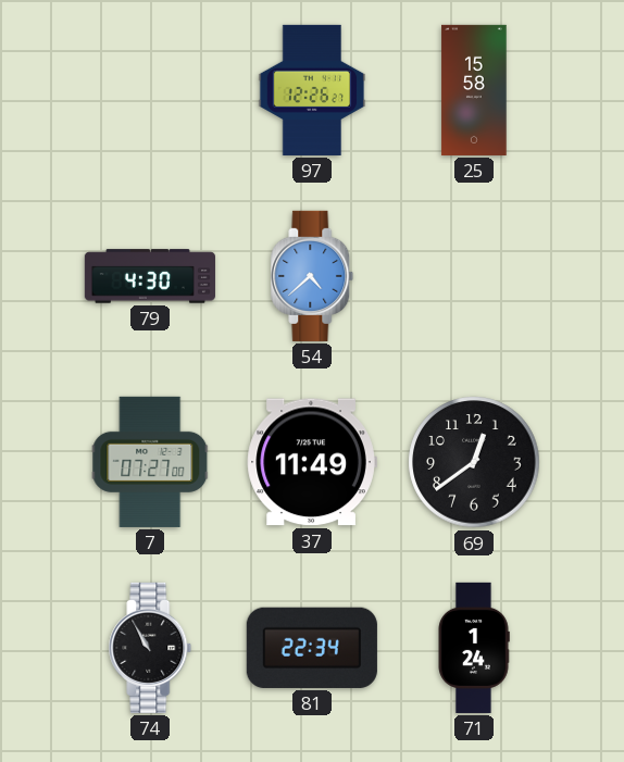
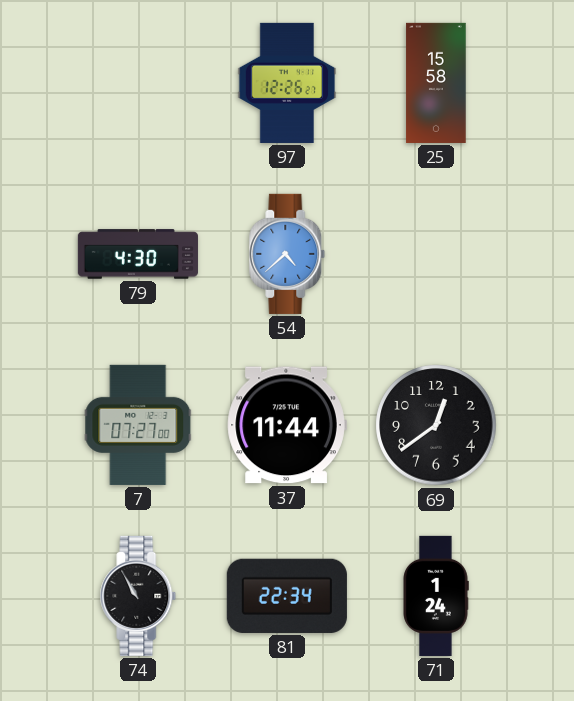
37: 11:49 -> 11:44 (287, 425)
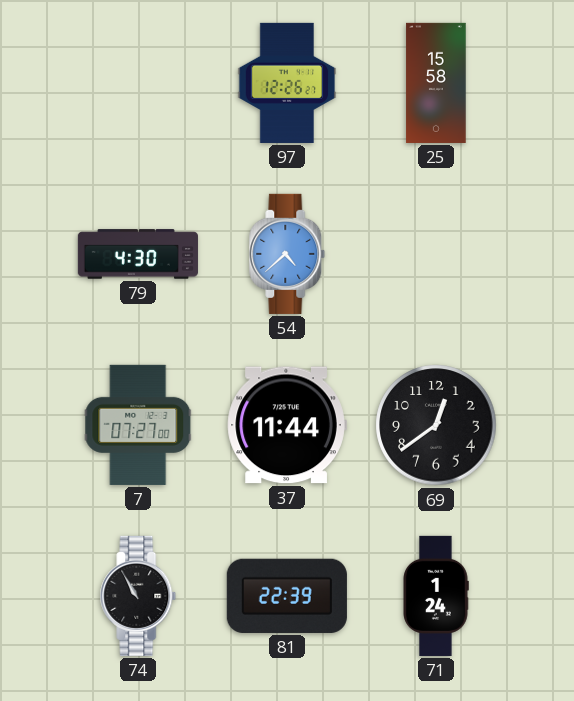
81: 22:34 -> 22:39 (287, 596)
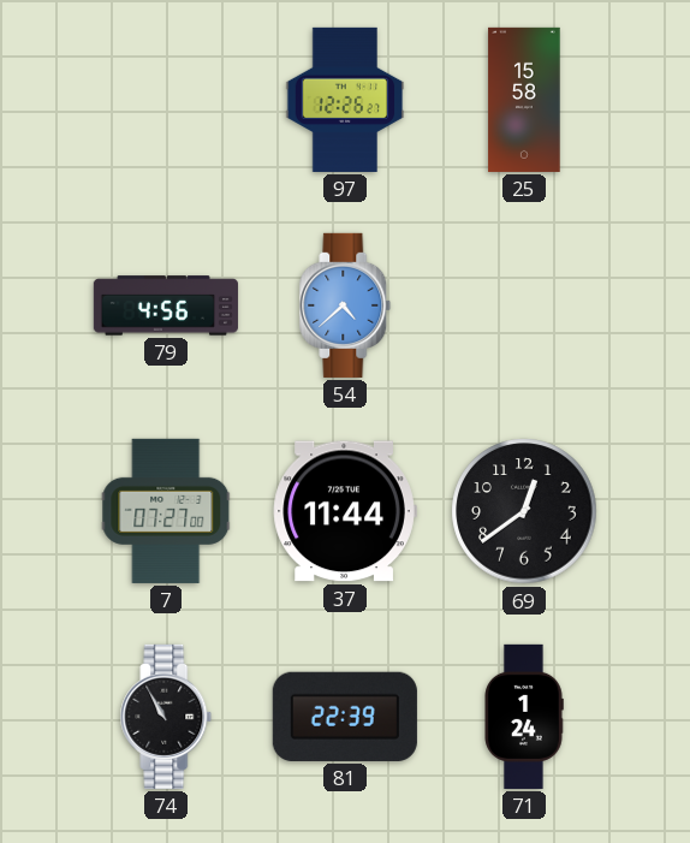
79: 4:30 -> 4:56 (166, 305)
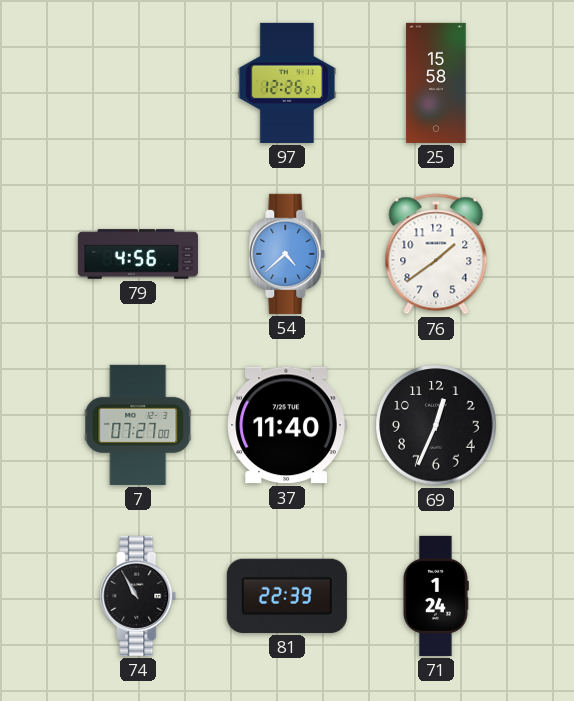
76: none -> 1:39 (436, 254)
37: 11:44 -> 11:40 (287, 425)
69: 12:39 -> 12:34 (436, 425)
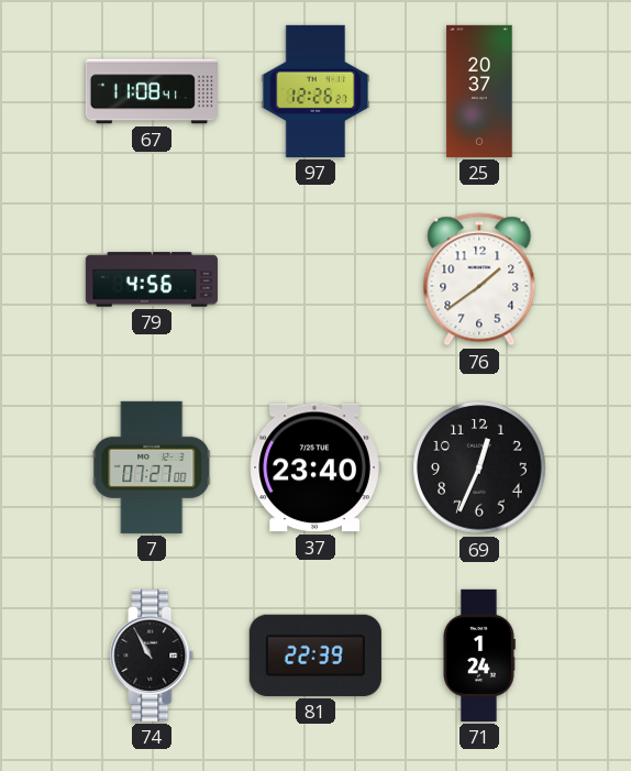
67: none -> 11:08 (152, 91)
25: 15:58 -> 20:37 (479, 91)
54: 4:38 -> none (287, 254)
37: 11:40 -> 23:40 (315, 467)
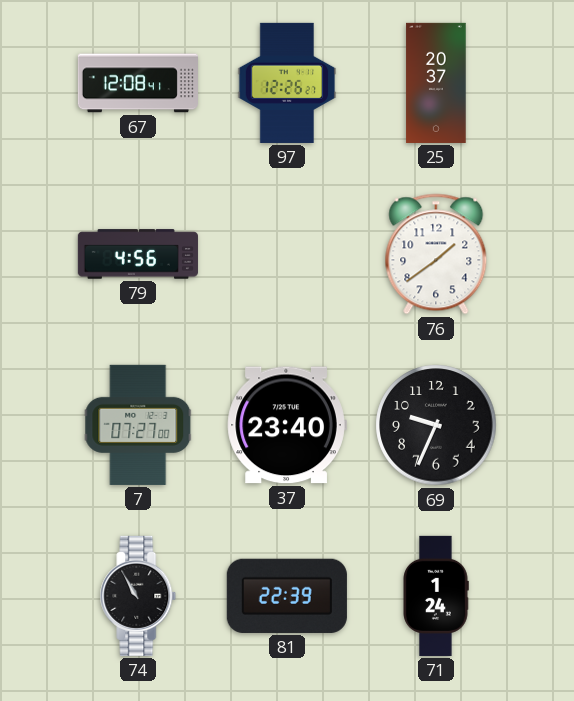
67: 11:08 -> 12:08 (138, 83)
69: 12:34 -> 9:34 (436, 425)
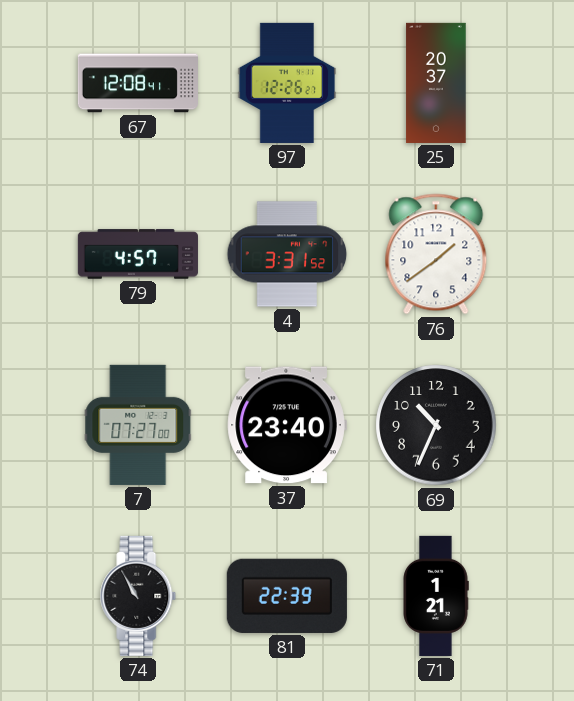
79: 4:56 -> 4:57 (138, 254)
4: none -> 3:31 (287, 254)
69: 9:34 -> 10:34 (436, 425)
71: 1:24 -> 1:21 (436, 596)
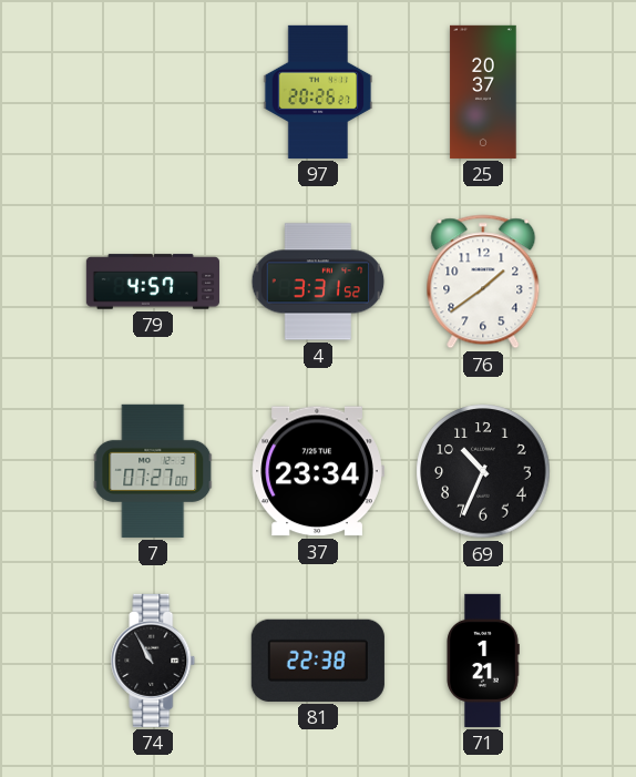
67: 12:08 -> none (138, 83)
97: 12:26 -> 20:26 (318, 92)
37: 23:40 -> 23:34 (318, 471)
81: 22:39 -> 22:38 (318, 661)
